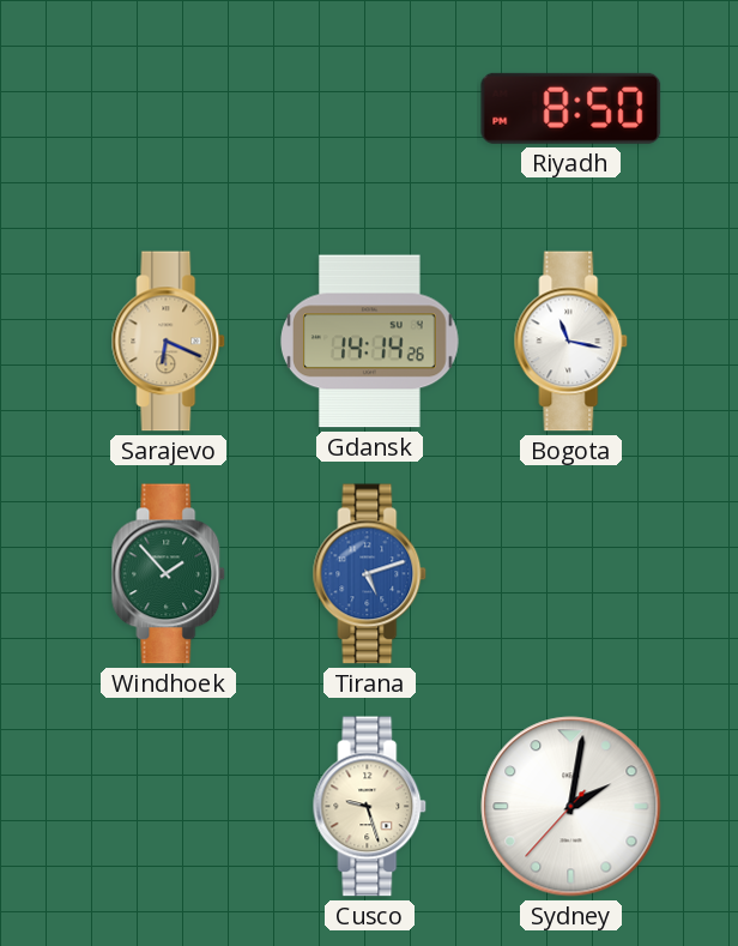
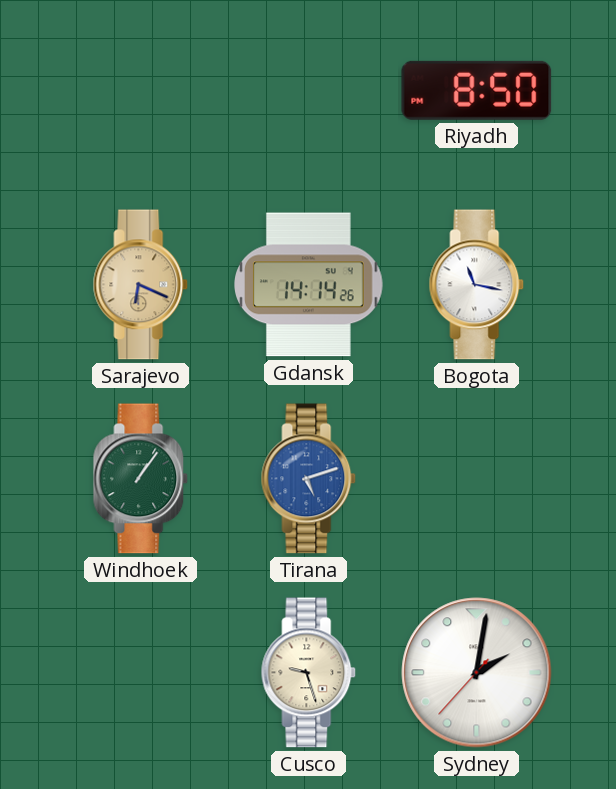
Windhoek: 1:53 -> 1:06 (141, 479)
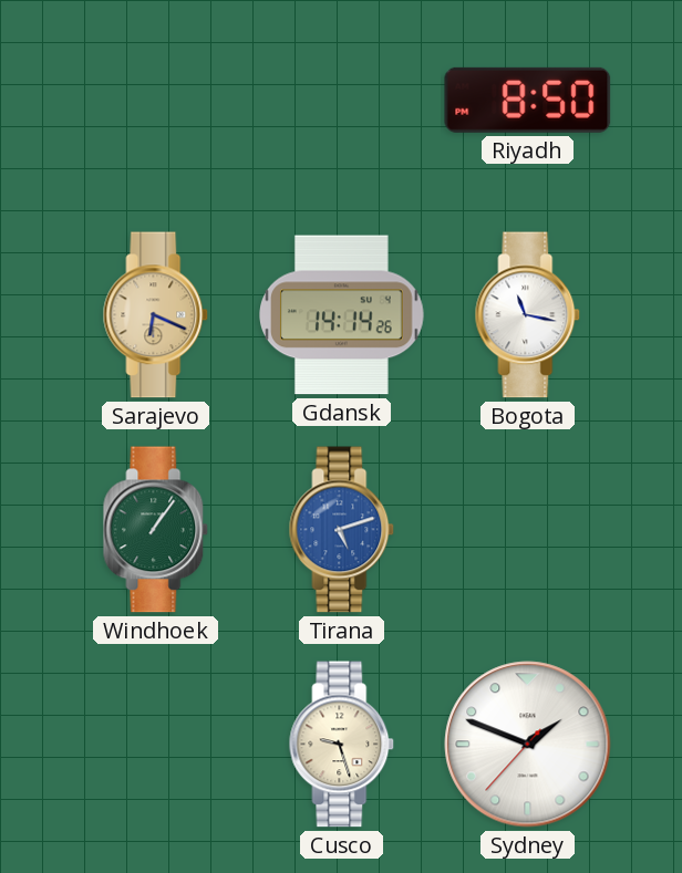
Sydney: 2:01 -> 1:48 (528, 745)
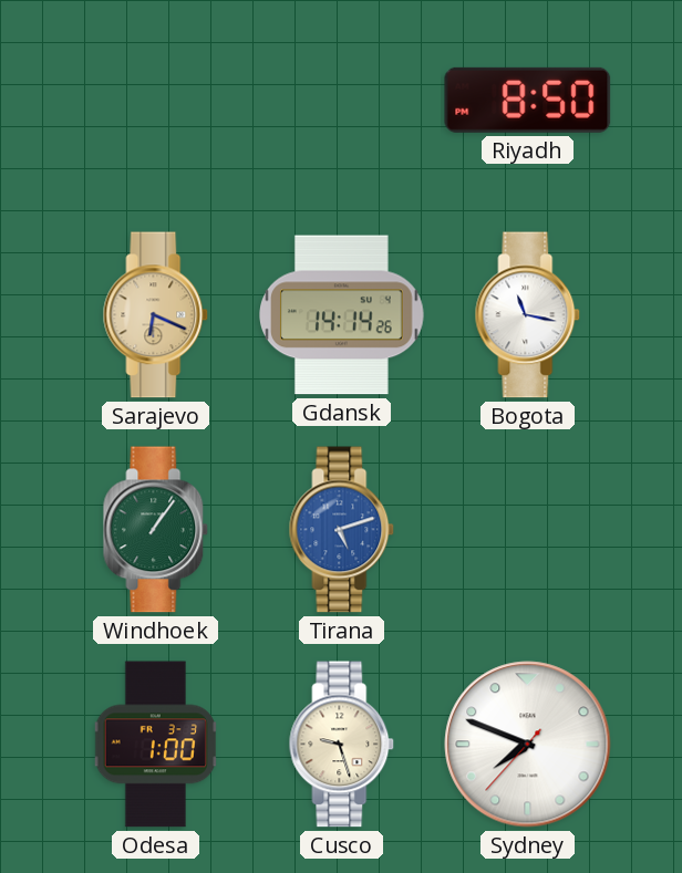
Odesa: none -> 1:00 (155, 745)
Sydney: 1:48 -> 7:48 (528, 745)
